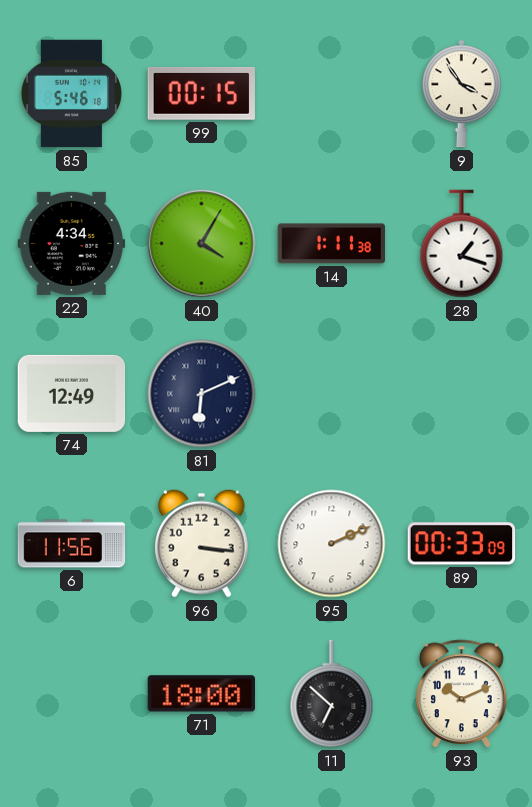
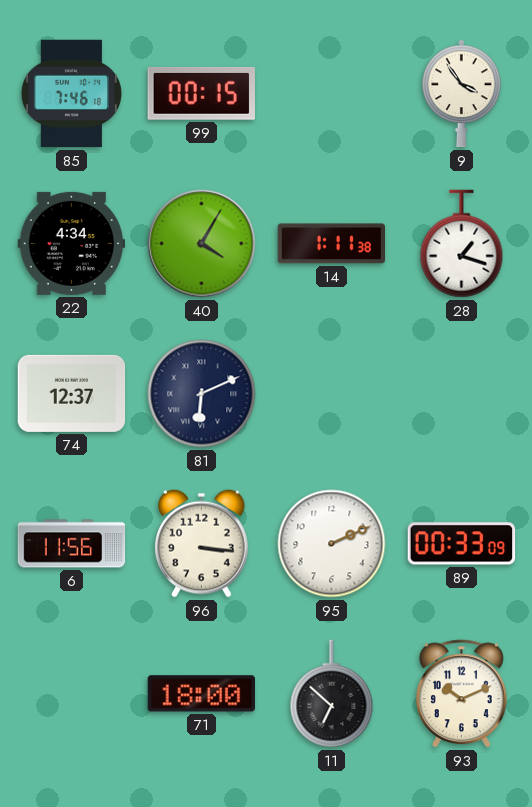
85: 5:46 -> 7:46 (71, 94)
74: 12:49 -> 12:37 (72, 393)
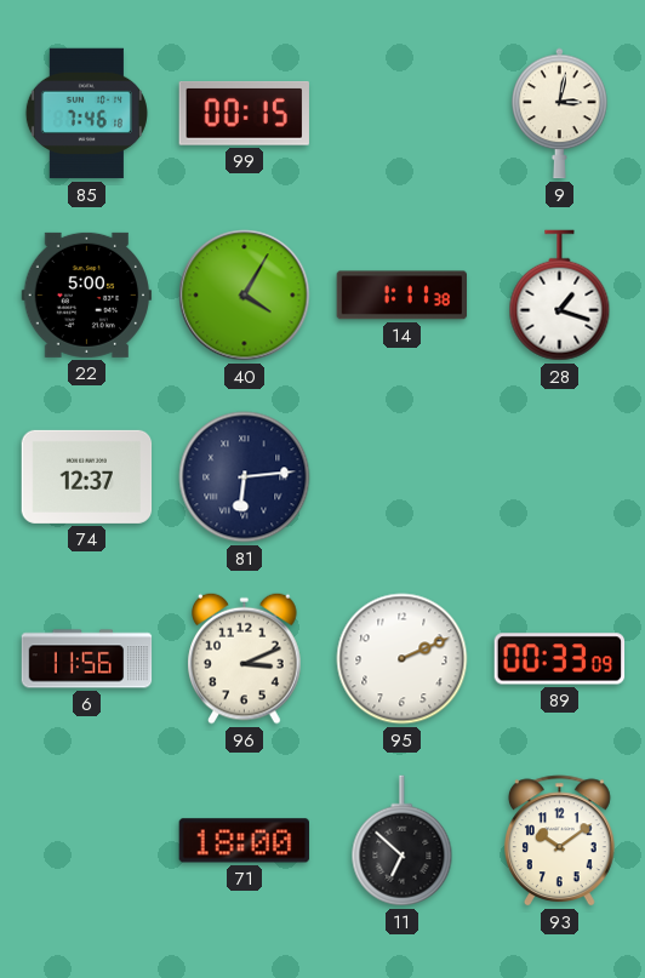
9: 3:54 -> 3:02 (560, 114)
22: 4:34 -> 5:00 (87, 294)
81: 6:11 -> 6:14 (245, 477)
96: 3:16 -> 3:11 (245, 658)
93: 10:11 -> 10:09 (559, 841)
